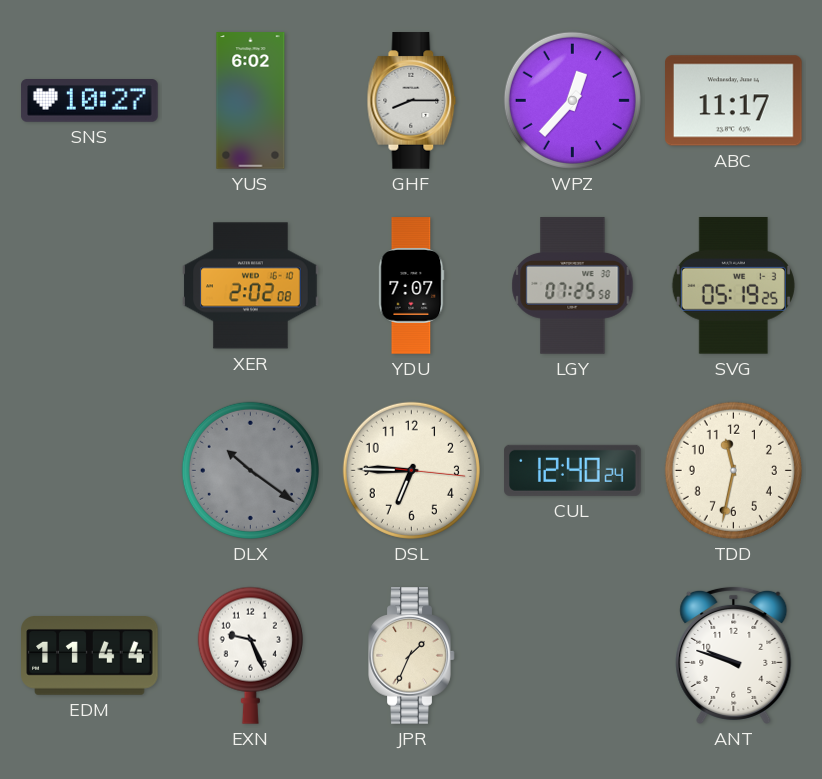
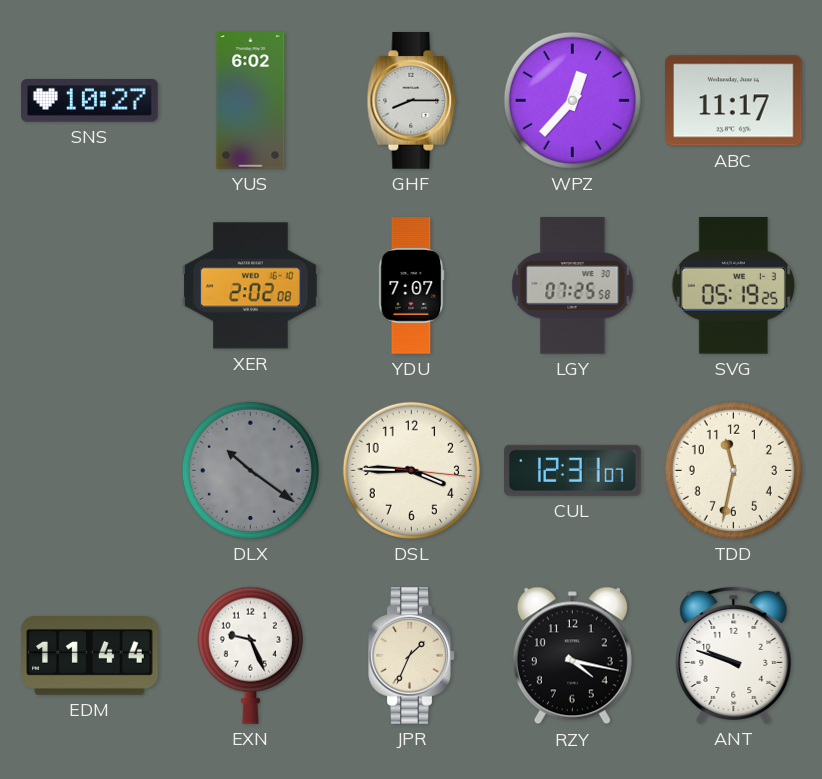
DSL: 6:45 -> 3:45 (411, 470)
CUL: 12:40 -> 12:31 (573, 470)
RZY: none -> 4:17 (572, 656)
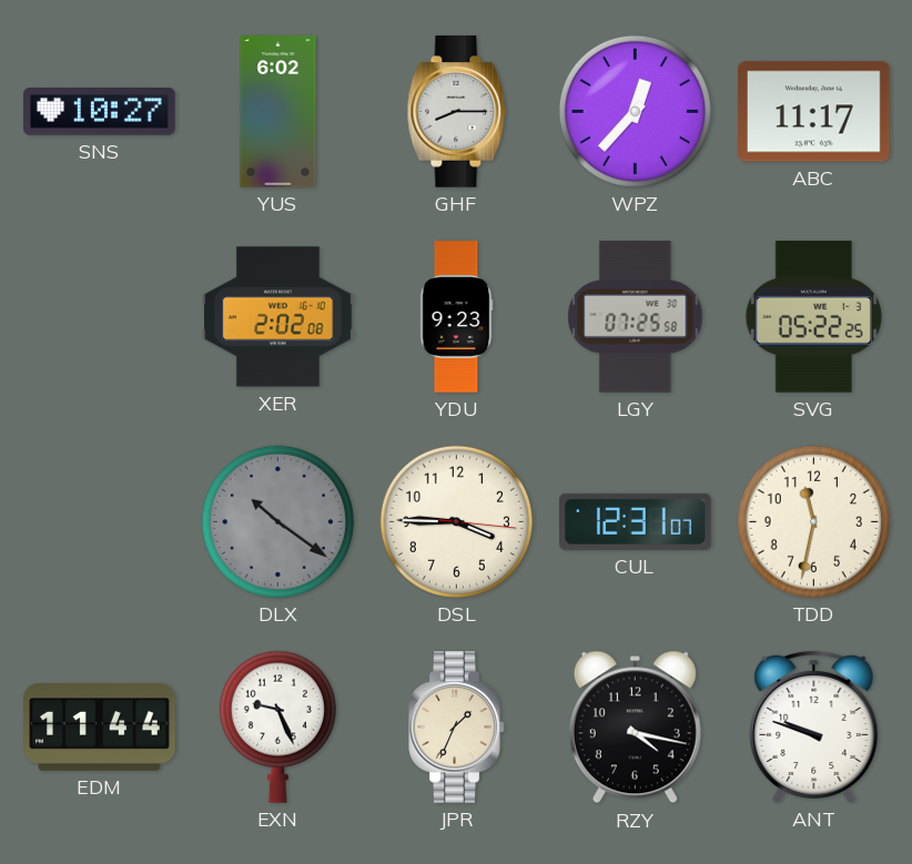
YDU: 7:07 -> 9:23 (457, 317)
SVG: 05:19 -> 05:22 (813, 317)
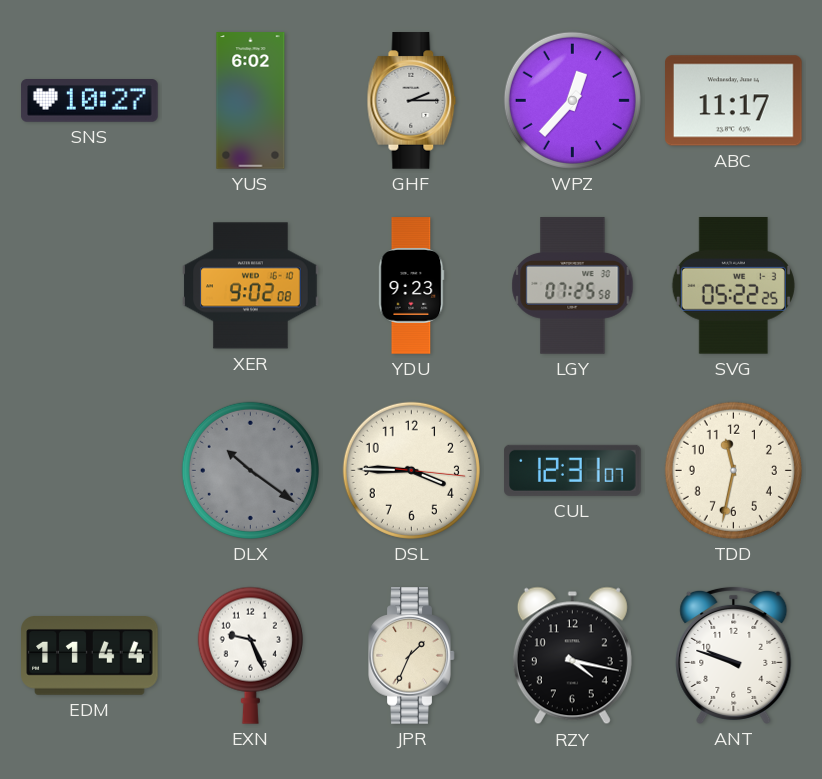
GHF: 8:15 -> 2:15 (412, 101)
XER: 2:02 -> 9:02 (251, 286)
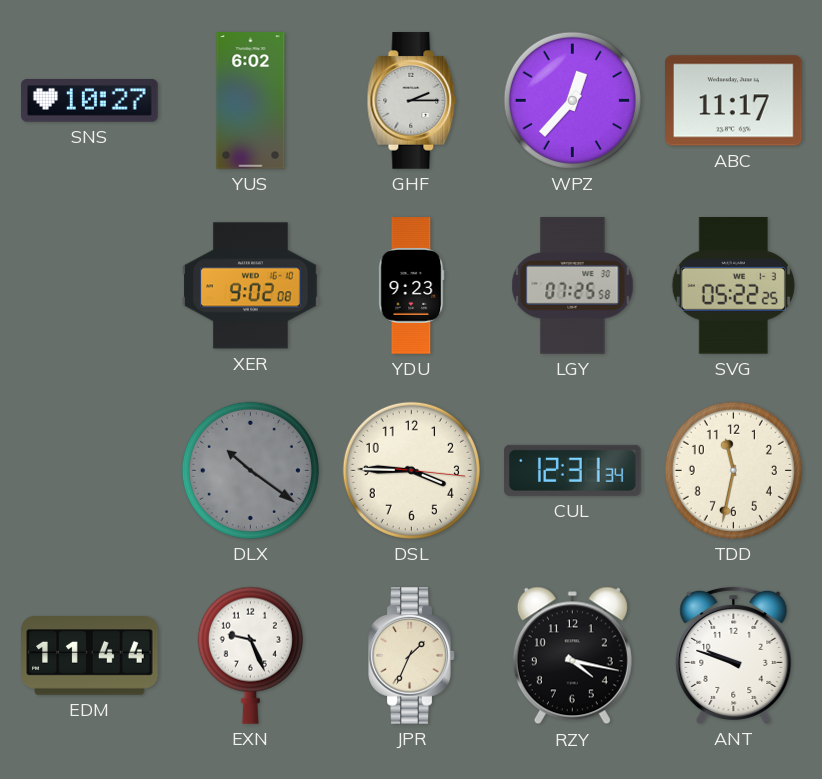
CUL: 12:31:07 -> 12:31:34 (573, 470)
